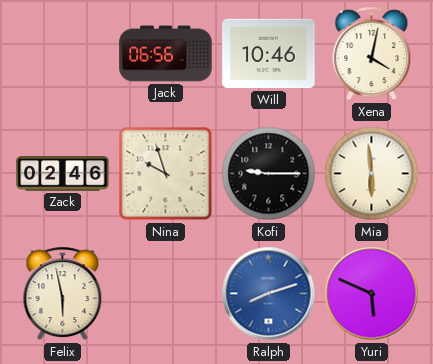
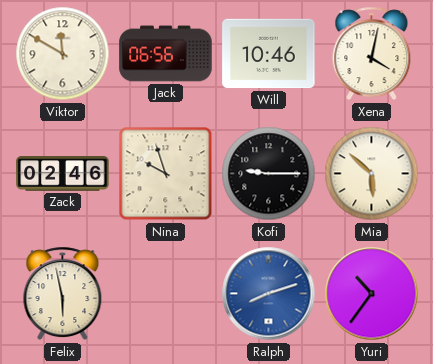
Viktor: none -> 11:50 (63, 54)
Mia: 5:59 -> 5:52 (372, 174)
Yuri: 5:49 -> 10:36 (372, 294)
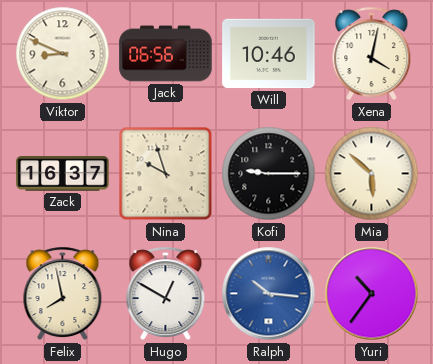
Viktor: 11:50 -> 8:49 (63, 54)
Zack: 02:46 -> 16:37 (63, 174)
Felix: 5:58 -> 7:58 (63, 294)
Hugo: none -> 12:50 (166, 294)
Ralph: 8:12 -> 10:16 (269, 294)
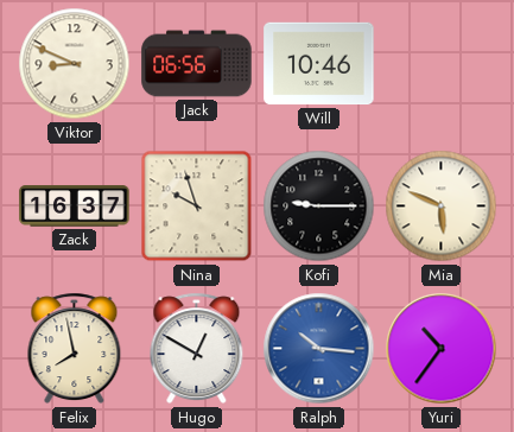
Xena: 4:02 -> none (372, 54)
Mia: 5:52 -> 5:49 (442, 207)
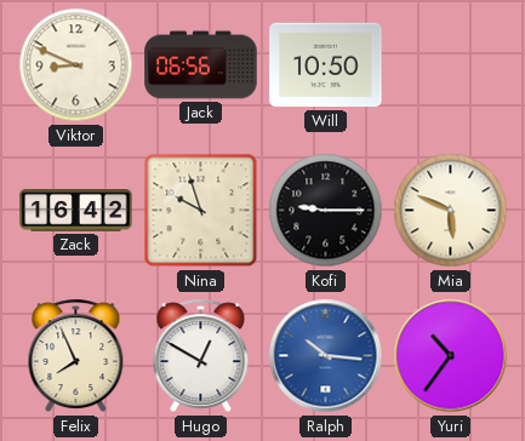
Will: 10:46 -> 10:50 (326, 65)
Zack: 16:37 -> 16:42 (76, 211)
Felix: 7:58 -> 7:56 (76, 356)
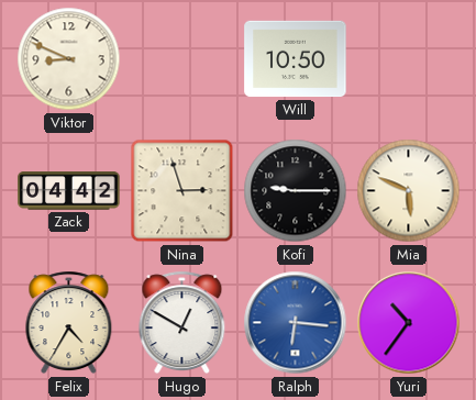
Jack: 06:56 -> none (201, 65)
Zack: 16:42 -> 04:42 (69, 191)
Nina: 9:57 -> 2:57 (182, 191)
Felix: 7:56 -> 4:35 (69, 323)
Ralph: 10:16 -> 6:16 (296, 323)
